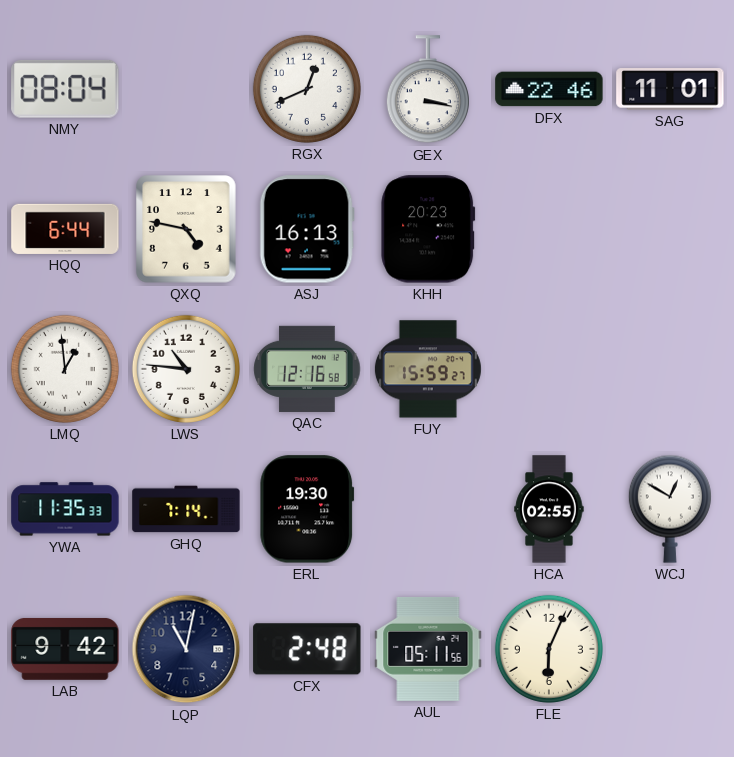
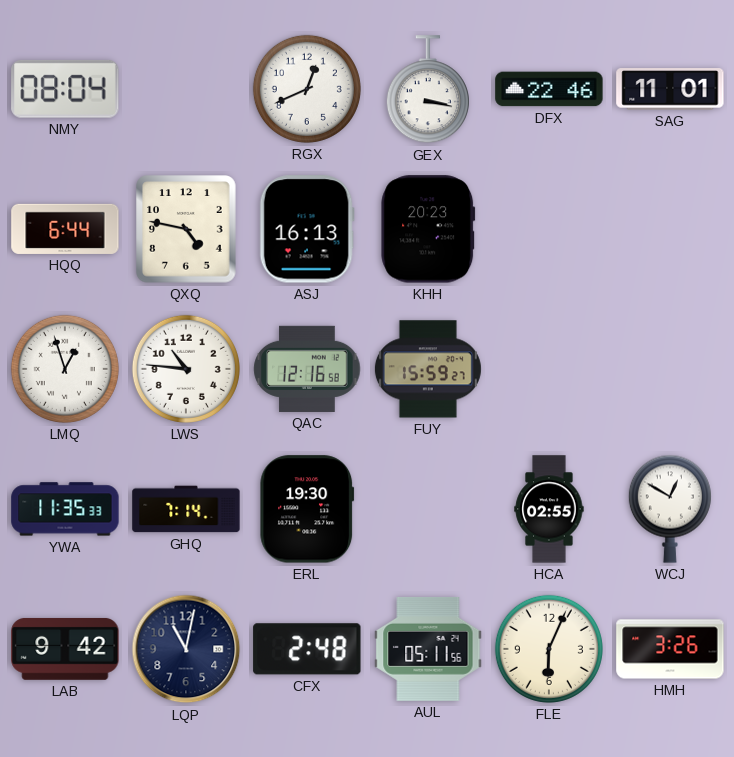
LMQ: 12:59 -> 12:57 (65, 369)
HMH: none -> 3:26 (670, 649)
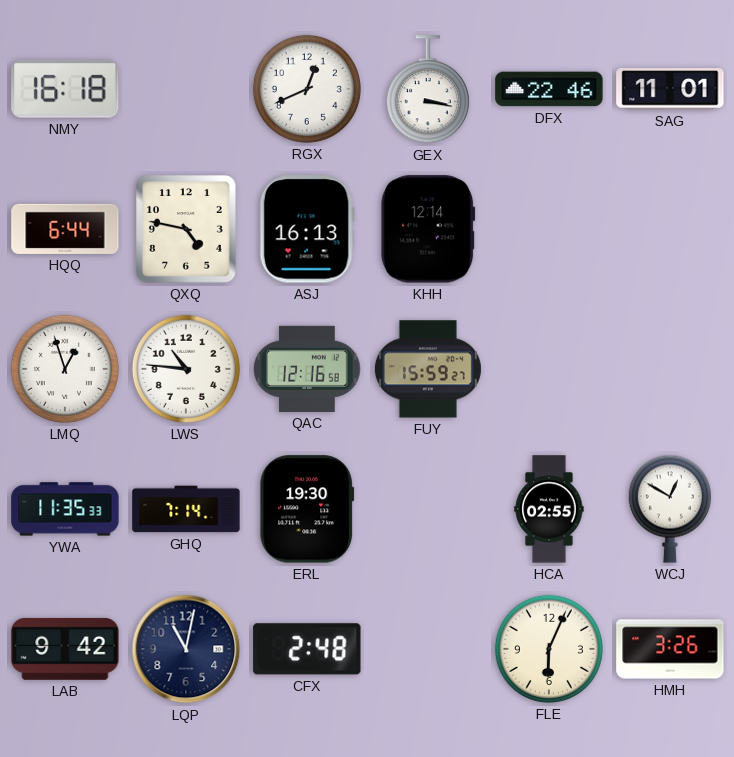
NMY: 08:04 -> 16:18 (65, 89)
KHH: 20:23 -> 12:14 (428, 229)
AUL: 05:11 -> none (428, 649)
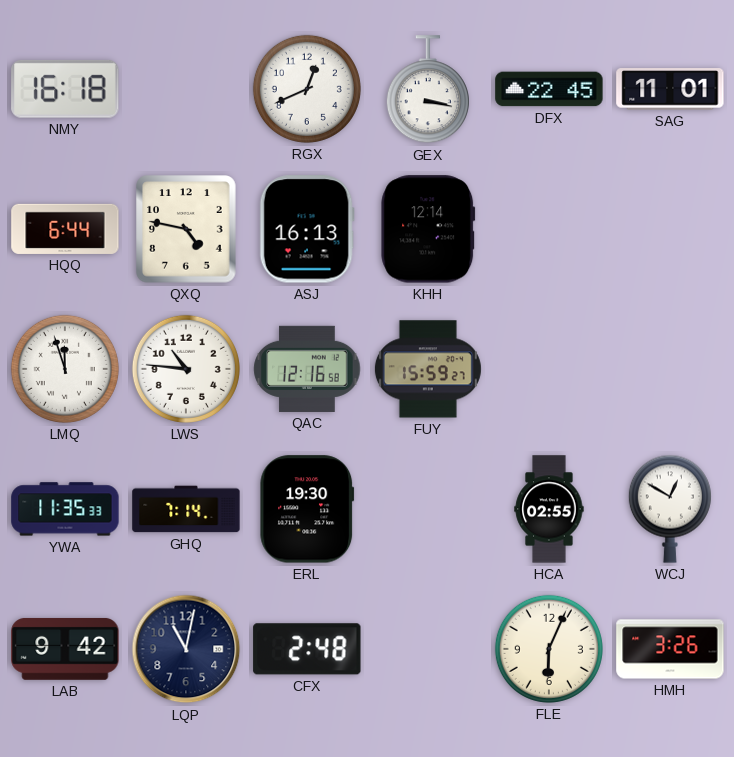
DFX: 22:46 -> 22:45 (549, 89)
LMQ: 12:57 -> 11:57 (65, 369)
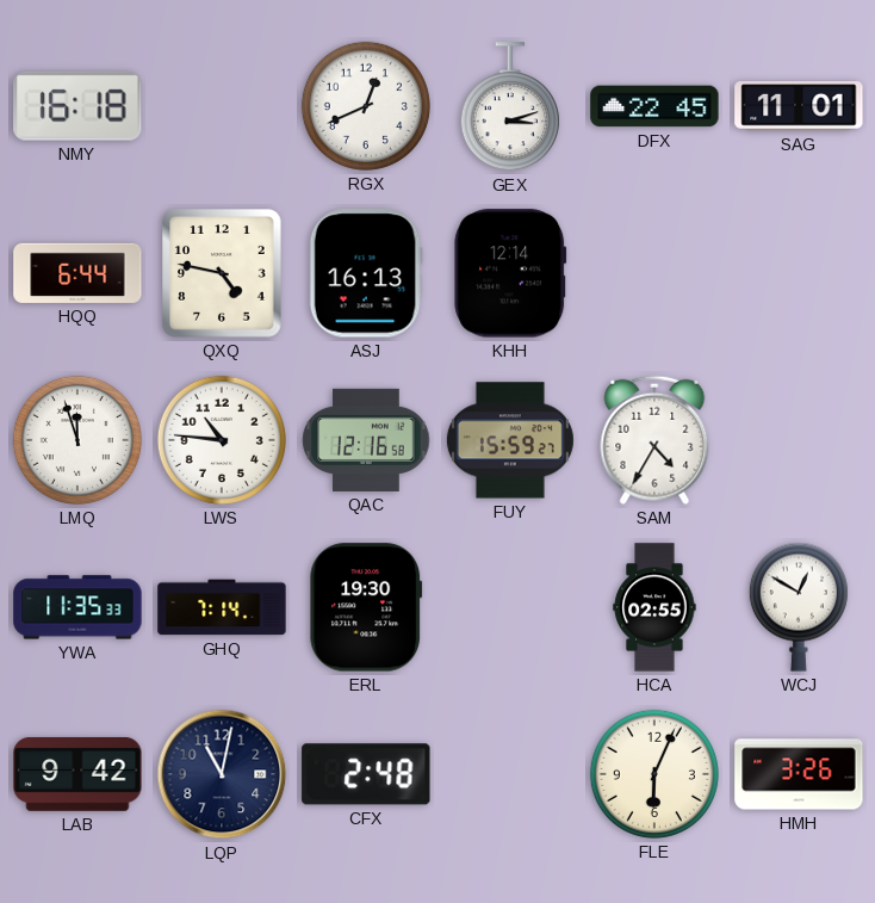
GEX: 3:17 -> 3:12 (510, 107)
SAM: none -> 4:35 (654, 440)
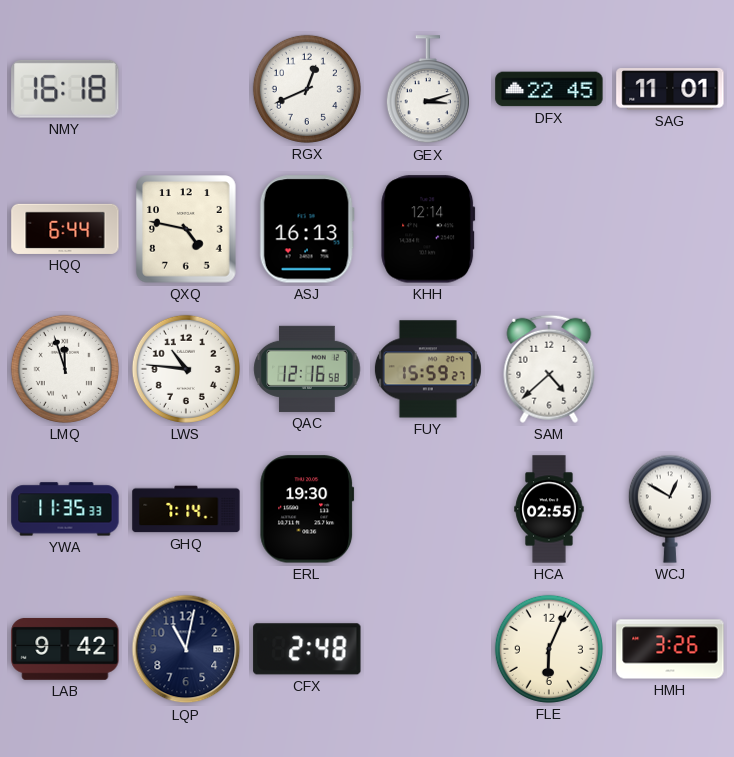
SAM: 4:35 -> 4:38 (549, 369)
